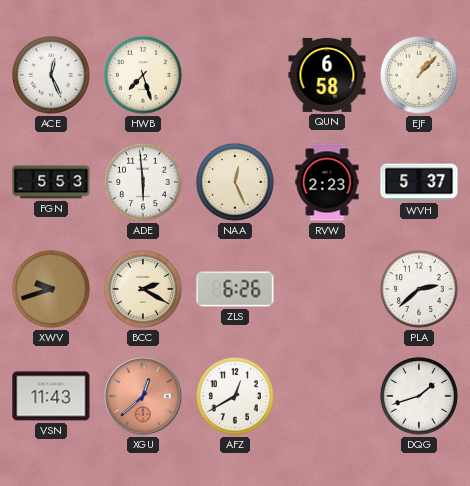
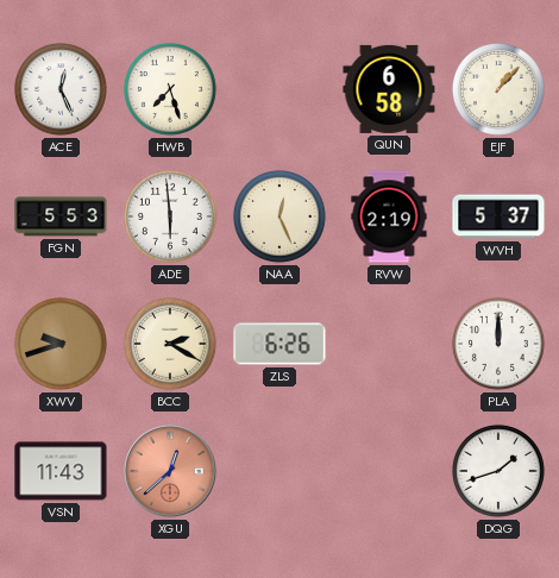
RVW: 2:23 -> 2:19 (389, 216)
PLA: 2:38 -> 12:00 (498, 344)
AFZ: 12:40 -> none (235, 396)
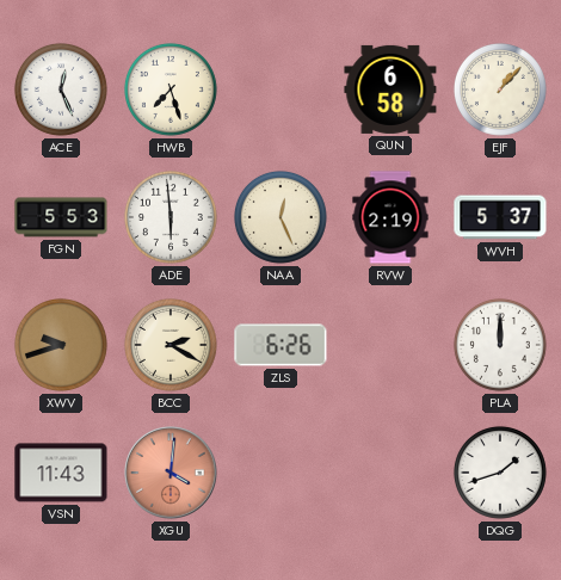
XGU: 12:38 -> 4:01 (171, 473)
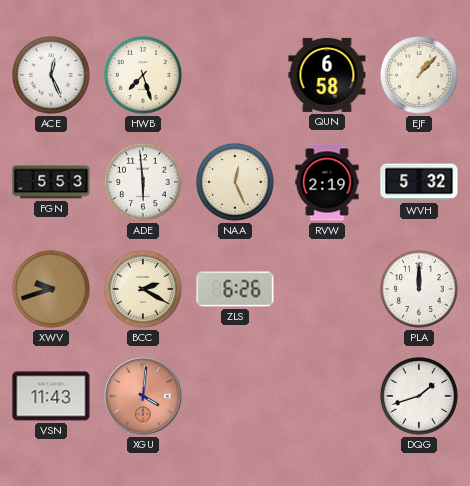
WVH: 5:37 -> 5:32 (419, 182)
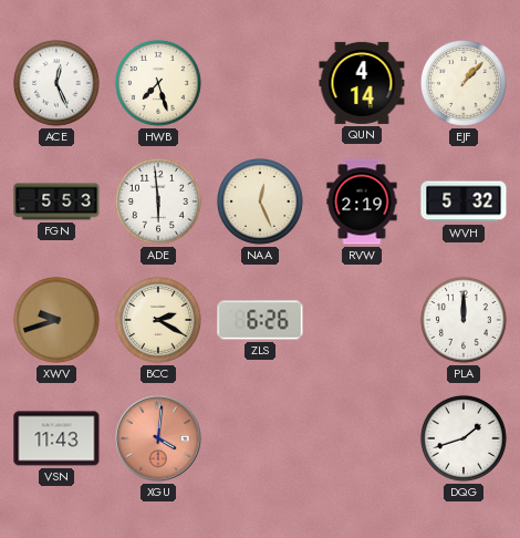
QUN: 6:58 -> 4:14 (362, 83)
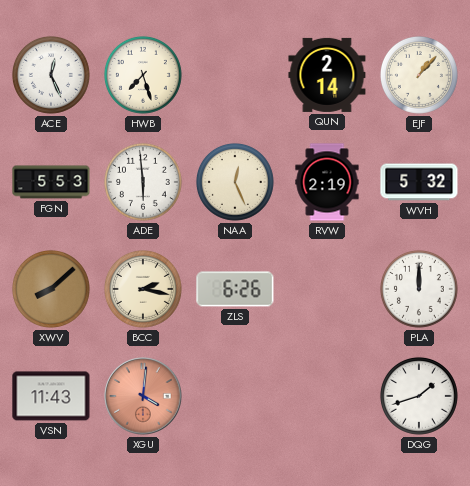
QUN: 4:14 -> 2:14 (327, 75)
XWV: 9:42 -> 8:08 (51, 289)
BCC: 2:20 -> 2:17 (143, 289)
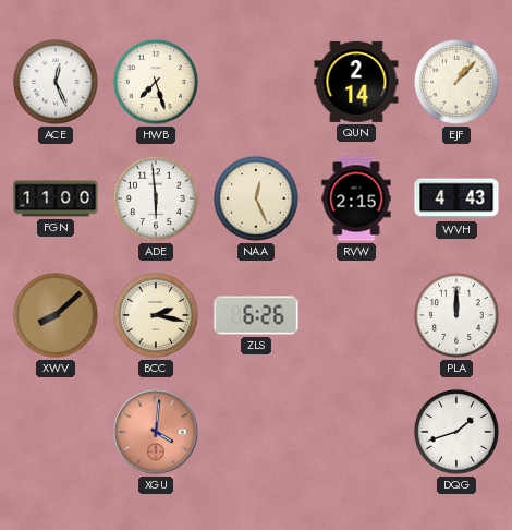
FGN: 5:53 -> 11:00 (56, 198)
RVW: 2:19 -> 2:15 (356, 198)
WVH: 5:32 -> 4:43 (456, 198)
VSN: 11:43 -> none (51, 396)
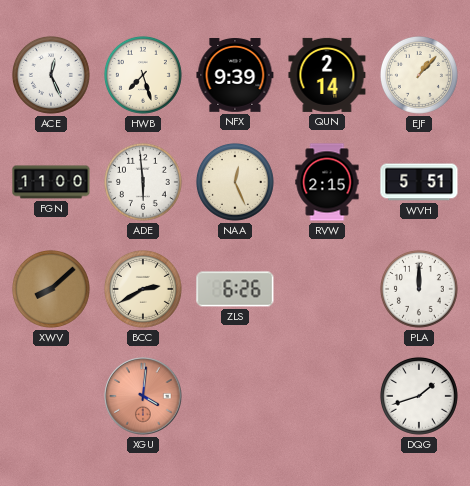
NFX: none -> 9:39 (235, 76)
WVH: 4:43 -> 5:51 (419, 182)
BCC: 2:17 -> 2:40 (143, 289)
